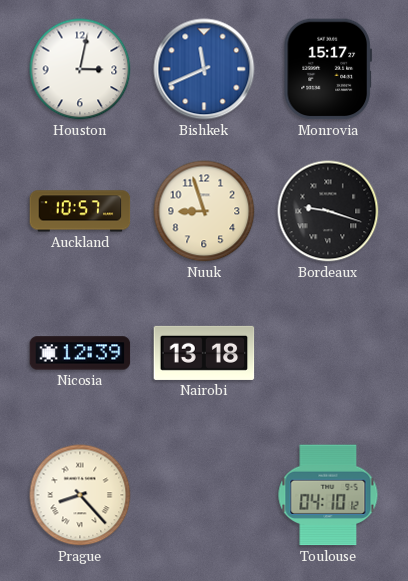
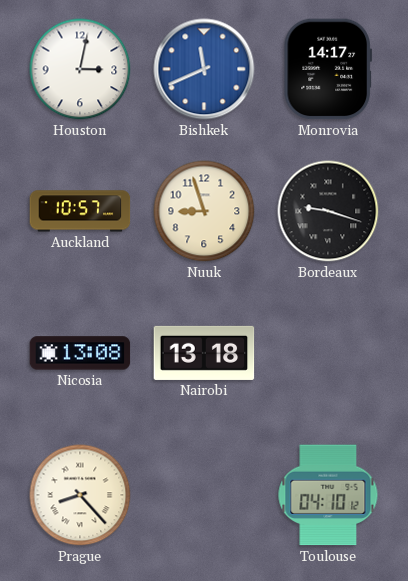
Monrovia: 15:17 -> 14:17 (327, 69)
Nicosia: 12:39 -> 13:08 (80, 353)
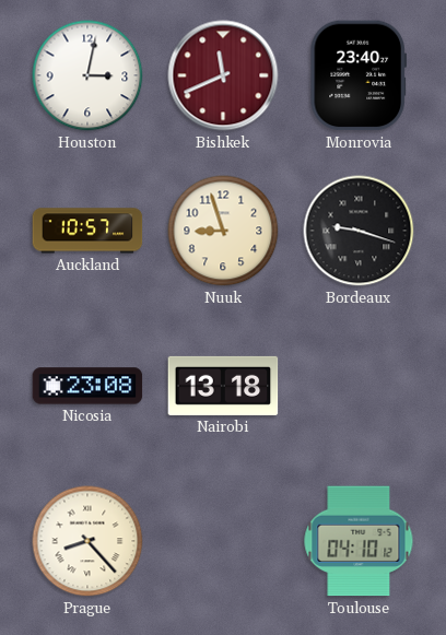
Bishkek dial: blue -> burgundy (223, 75)
Monrovia: 14:17 -> 23:40 (357, 75)
Nicosia: 13:08 -> 23:08 (87, 386)
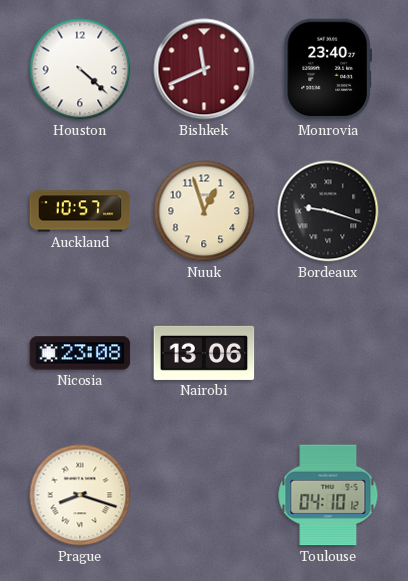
Houston: 3:02 -> 4:22 (80, 69)
Nuuk: 8:57 -> 12:57 (204, 211)
Nairobi: 13:18 -> 13:06 (204, 353)
Prague: 8:23 -> 8:18 (80, 495)
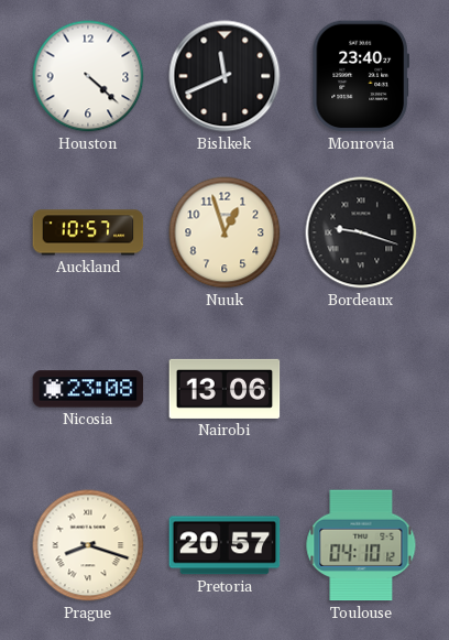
Bishkek dial: burgundy -> black (225, 76)
Pretoria: none -> 20:57 (225, 545)
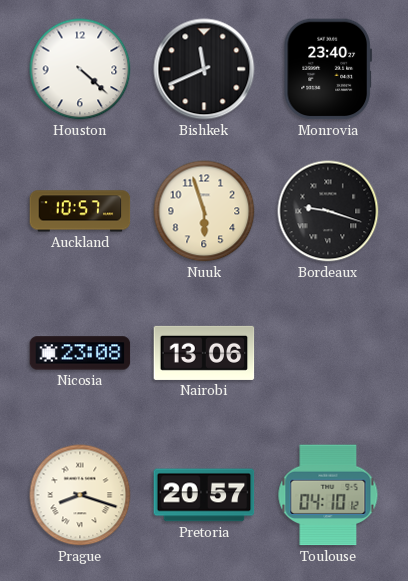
Nuuk: 12:57 -> 5:57 (204, 211)
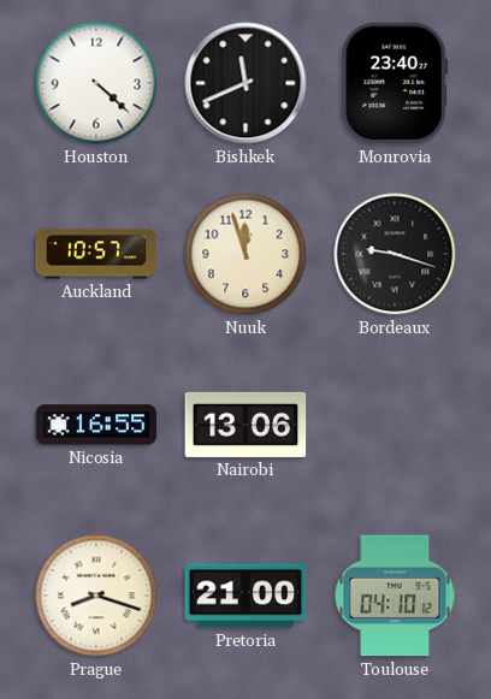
Nuuk: 5:57 -> 11:57 (245, 254)
Nicosia: 23:08 -> 16:55 (96, 425)
Pretoria: 20:57 -> 21:00 (245, 596)
